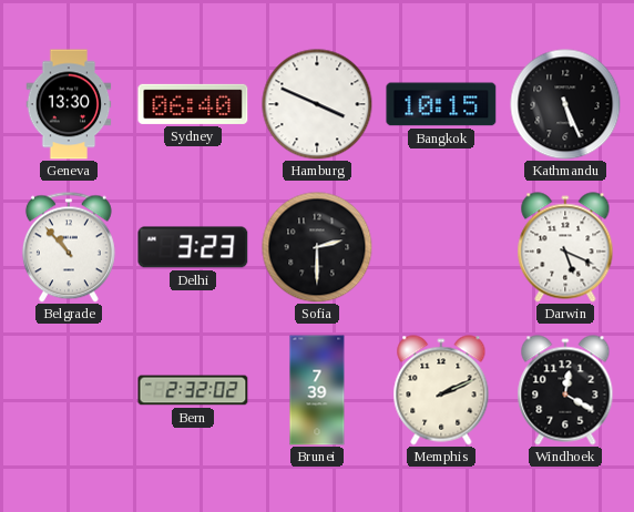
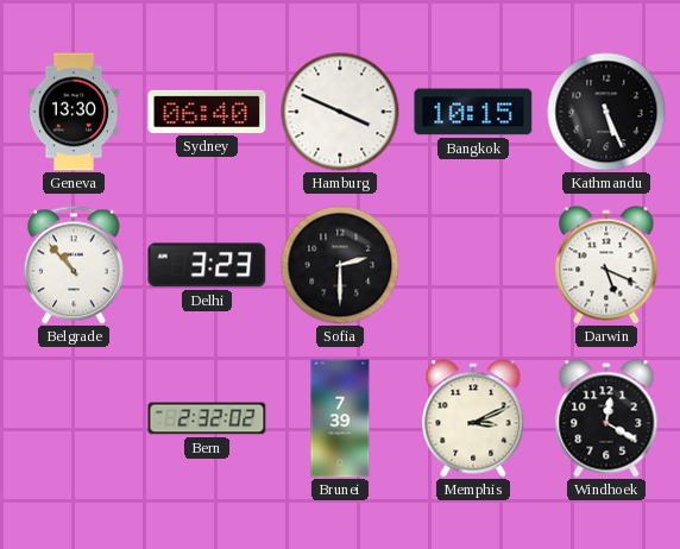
Memphis: 2:11 -> 3:11 (473, 418)
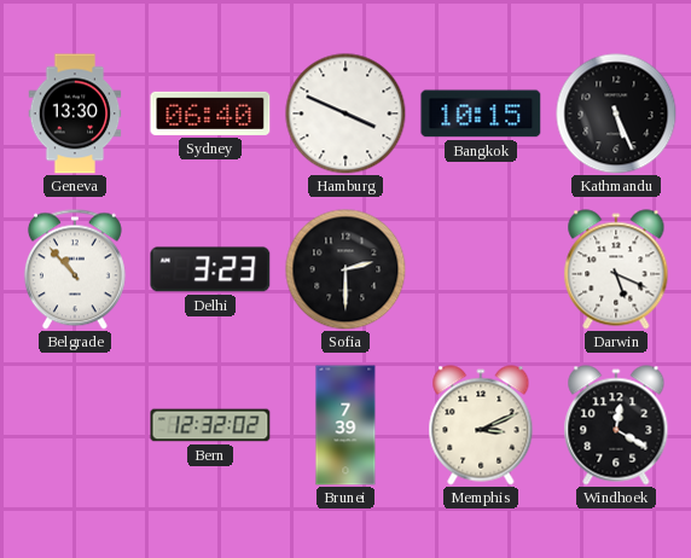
Bern: 2:32 -> 12:32 (210, 425)
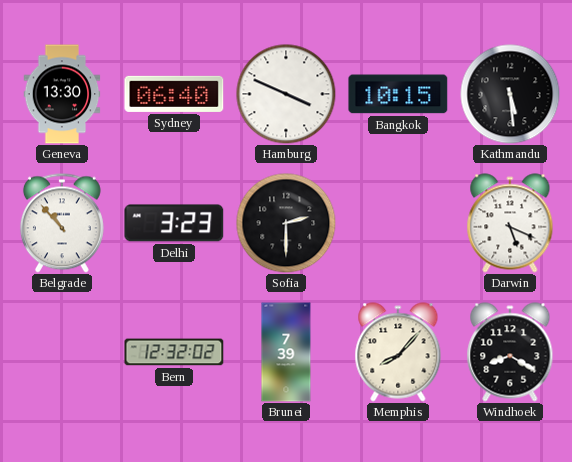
Kathmandu: 5:26 -> 5:29 (510, 94)
Memphis: 3:11 -> 8:07 (398, 352)
Windhoek: 12:20 -> 8:20 (510, 352)
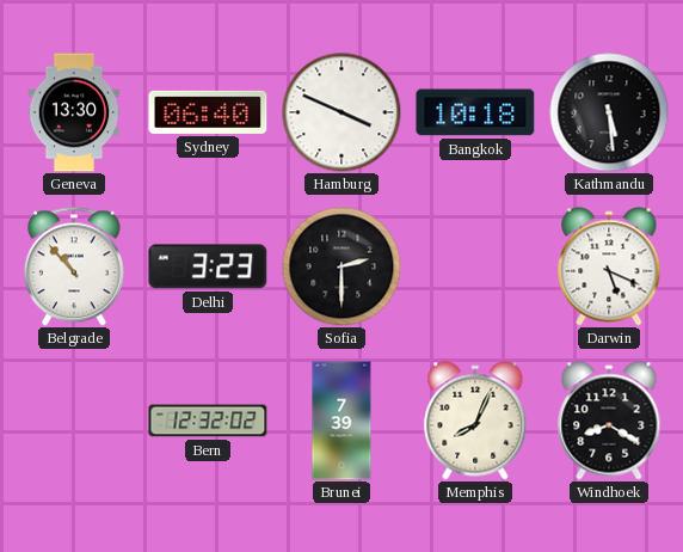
Bangkok: 10:15 -> 10:18 (475, 112)
Memphis: 8:07 -> 8:04 (475, 421)
